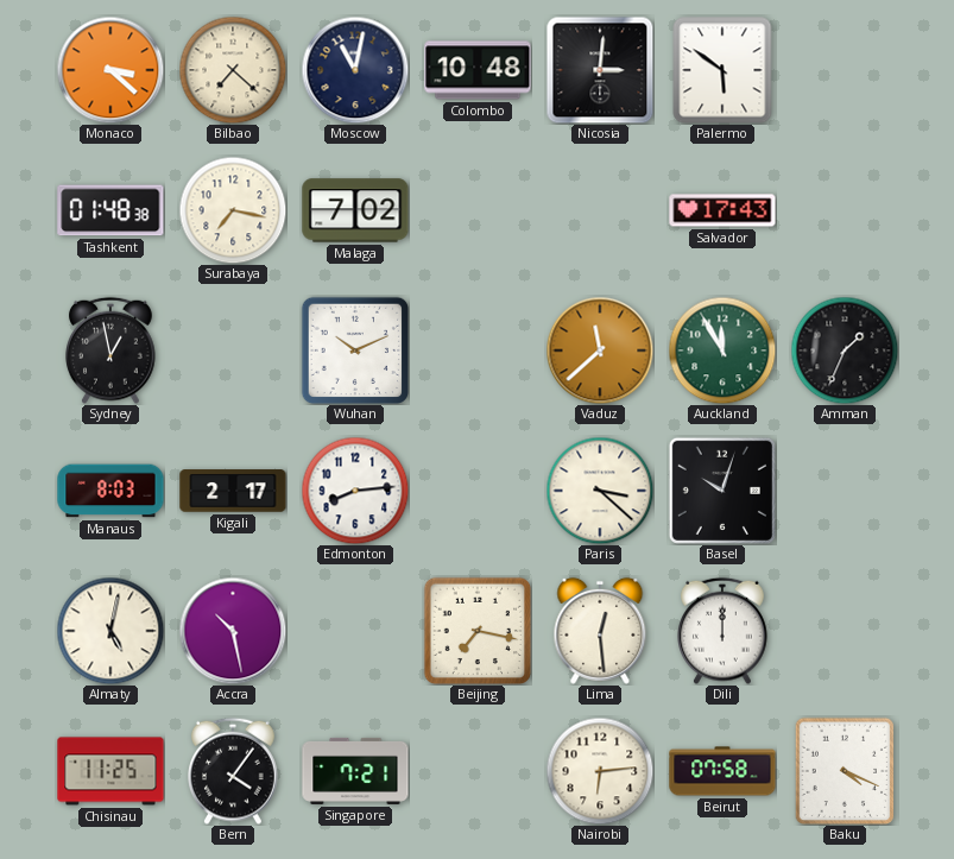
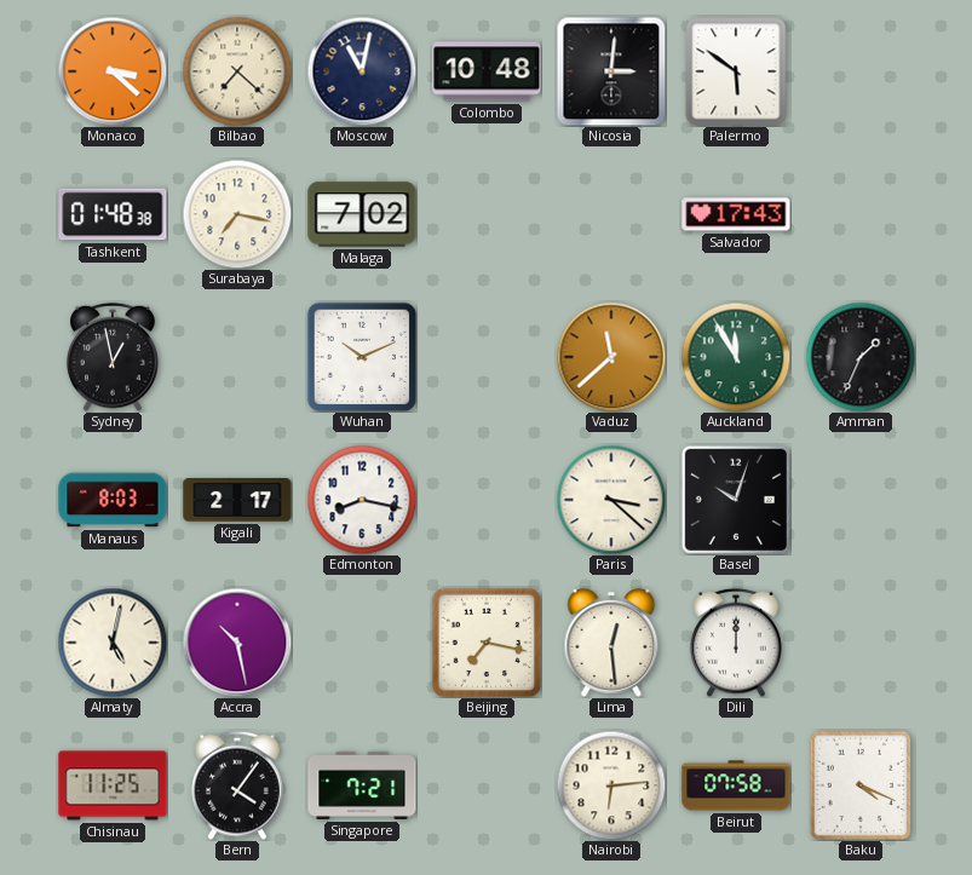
Edmonton: 8:14 -> 8:17 (362, 500)
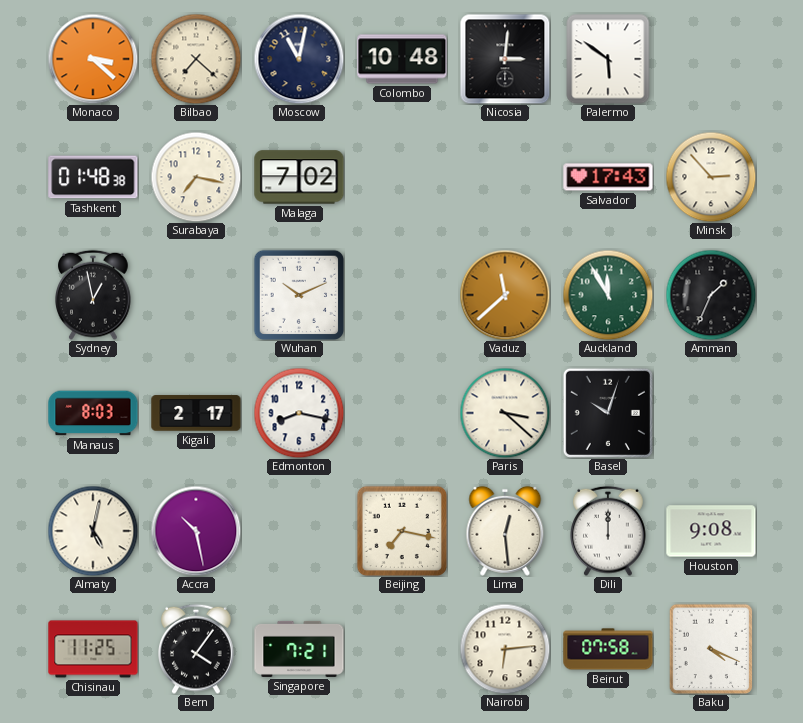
Minsk: none -> 2:53 (711, 177)
Houston: none -> 9:08 (711, 531)
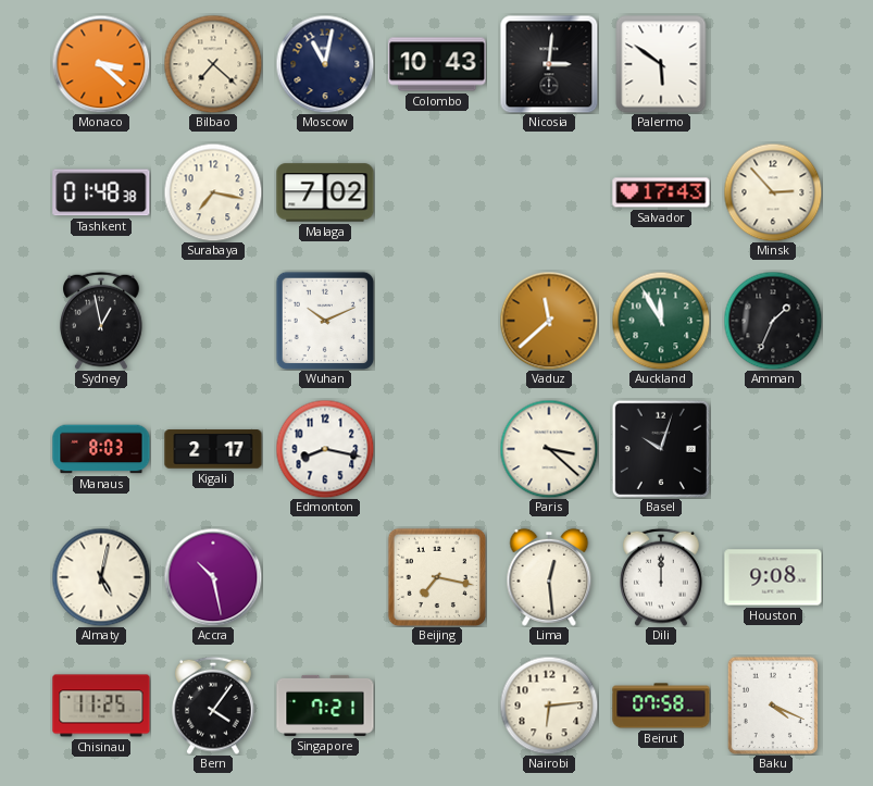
Colombo: 10:48 -> 10:43 (437, 64)
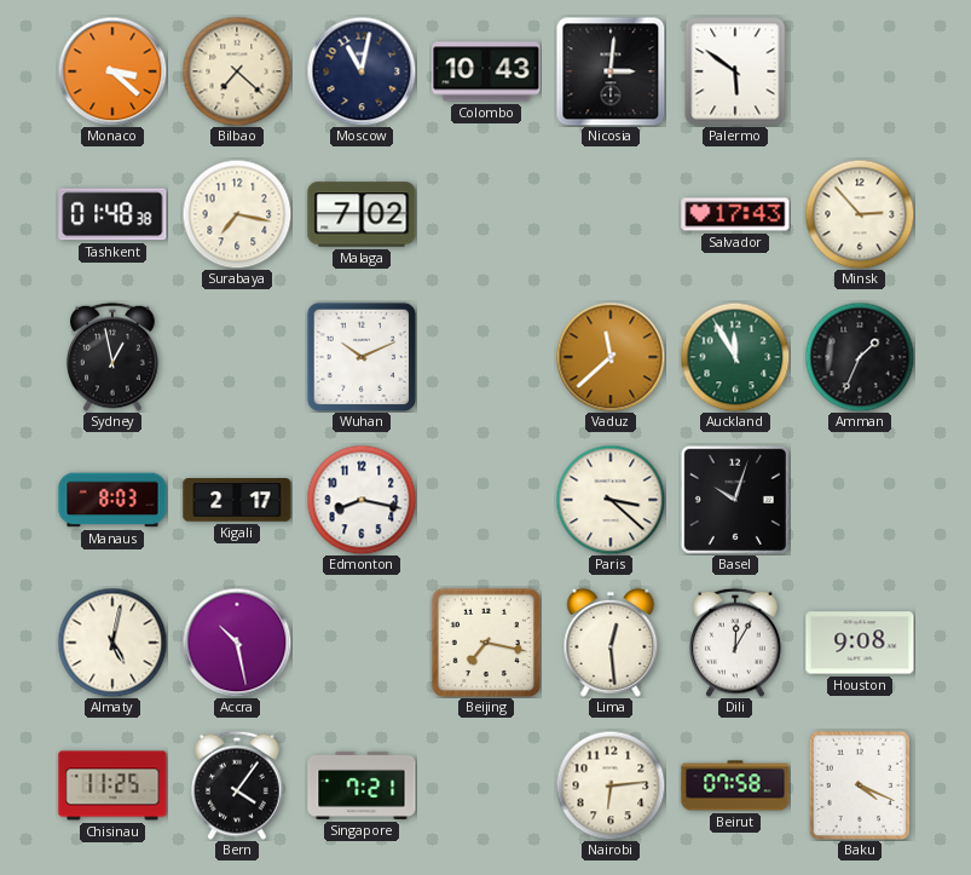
Dili: 12:00 -> 12:05 (736, 643)
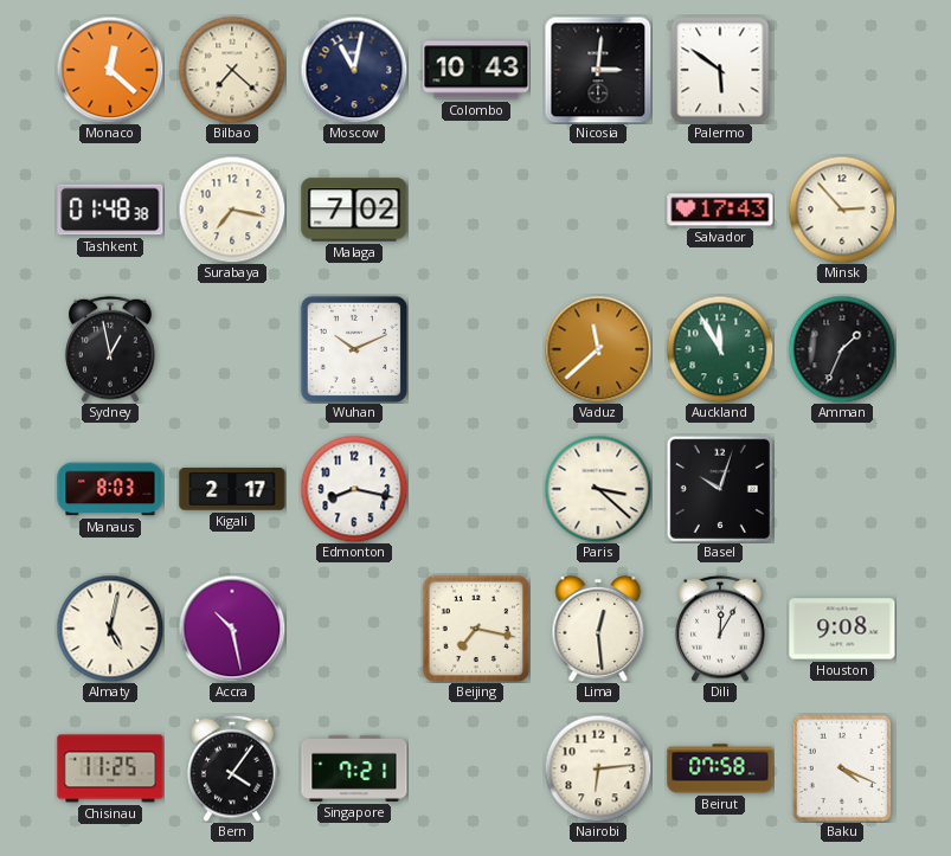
Monaco: 3:22 -> 12:22 (110, 70)
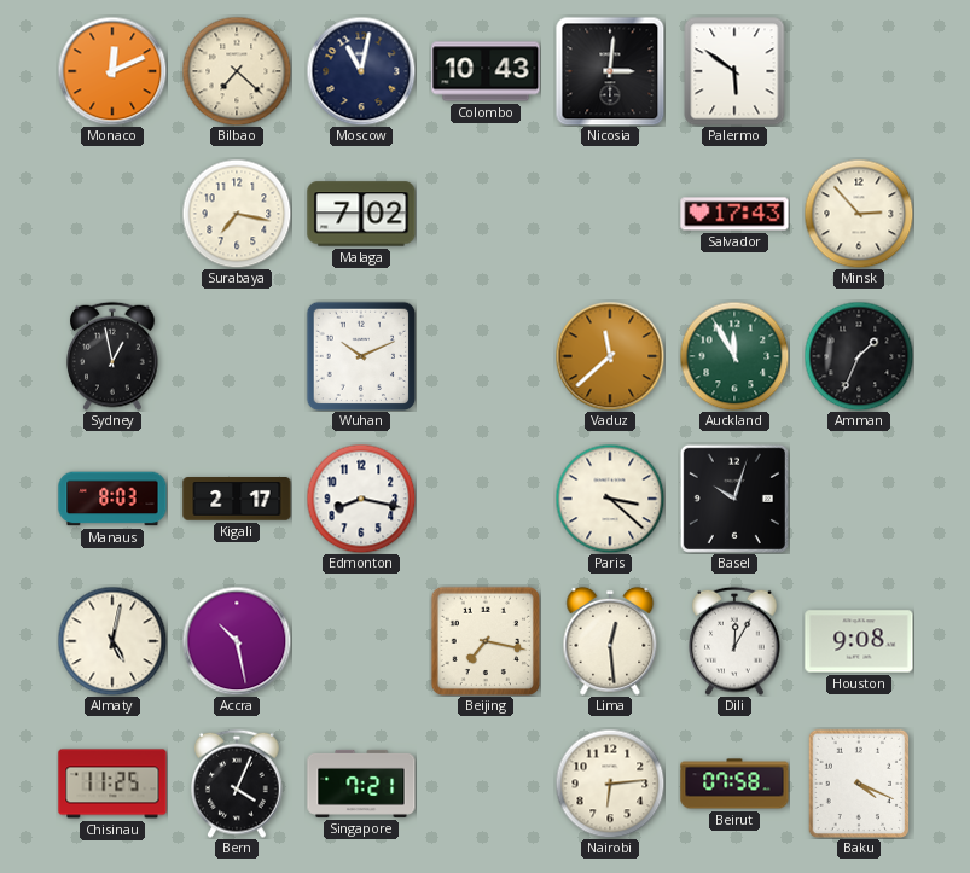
Monaco: 12:22 -> 12:11 (112, 71)
Tashkent: 01:48 -> none (110, 210)
Bern: 4:06 -> 4:04 (238, 784)
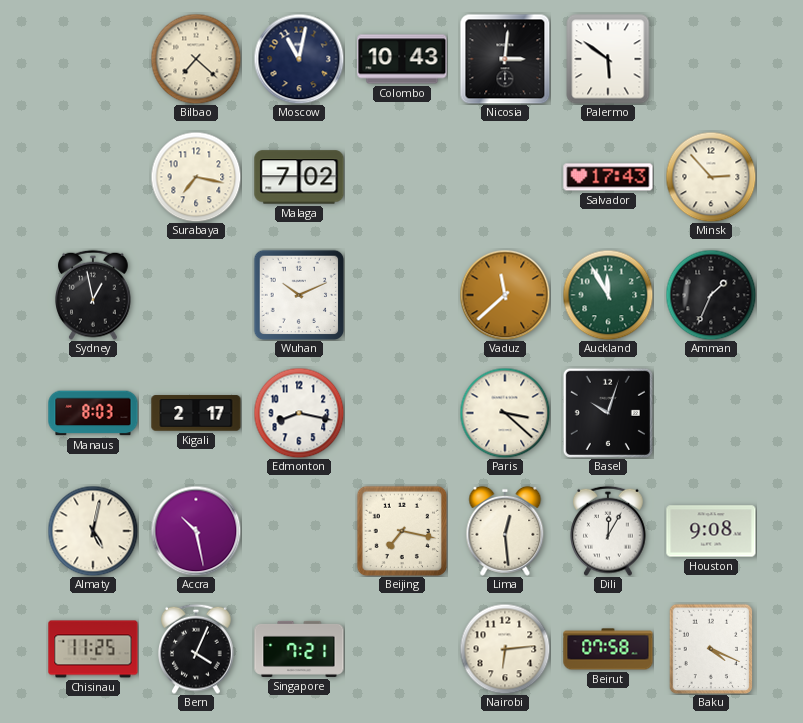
Monaco: 12:11 -> none (112, 71)
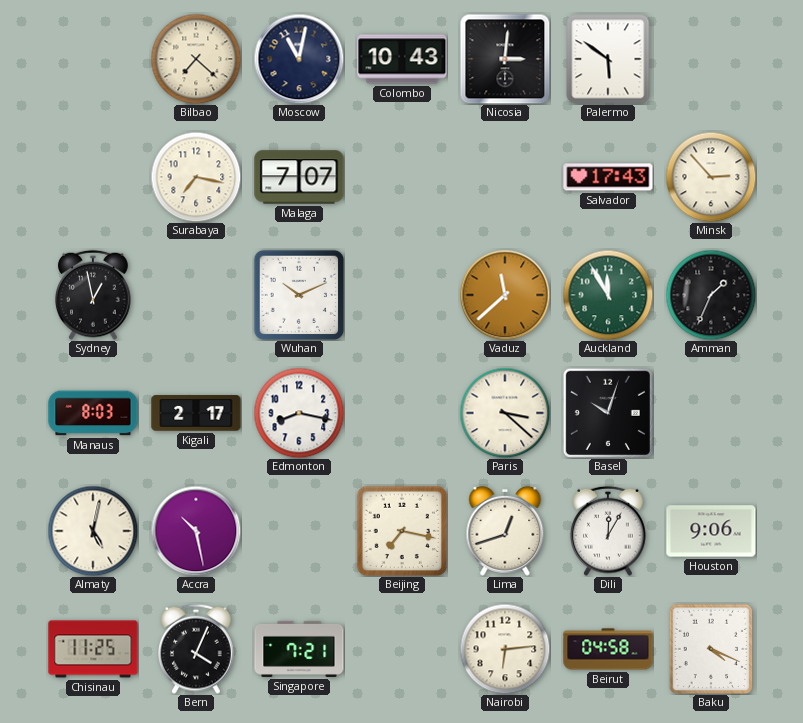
Malaga: 7:02 -> 7:07 (299, 177)
Lima: 12:29 -> 12:42 (505, 531)
Houston: 9:08 -> 9:06 (711, 531)
Beirut: 07:58 -> 04:58 (608, 649)
